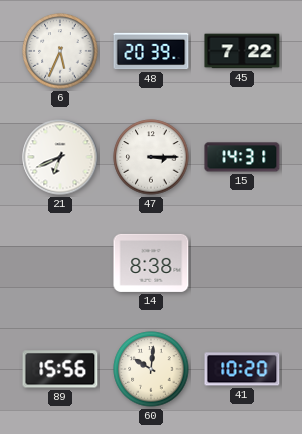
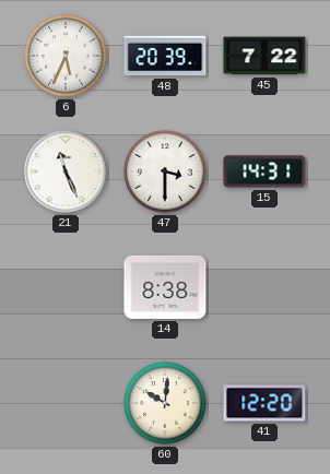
21: 6:41 -> 11:26 (66, 171)
47: 3:15 -> 3:30 (165, 171)
89: 15:56 -> none (60, 369)
41: 10:20 -> 12:20 (264, 403)
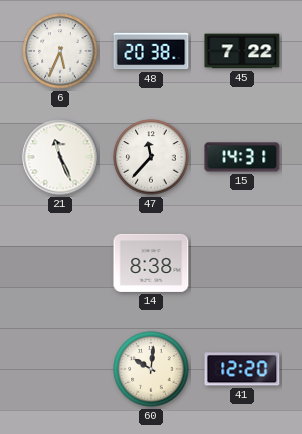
48: 20:39 -> 20:38 (151, 51)
47: 3:30 -> 11:37 (151, 157)
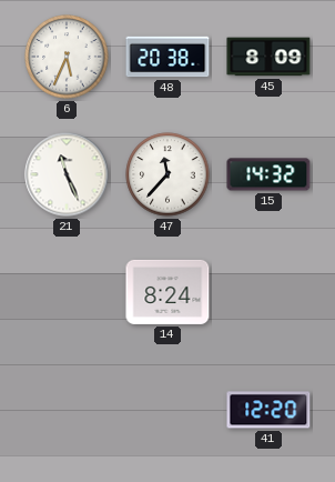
45: 7:22 -> 8:09 (268, 57)
15: 14:31 -> 14:32 (268, 174)
14: 8:38 -> 8:24 (167, 292)
60: 10:01 -> none (151, 369)
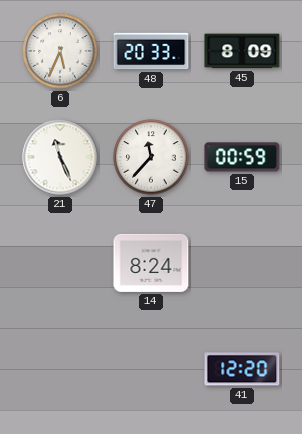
48: 20:38 -> 20:33 (151, 51)
15: 14:32 -> 00:59 (242, 157)
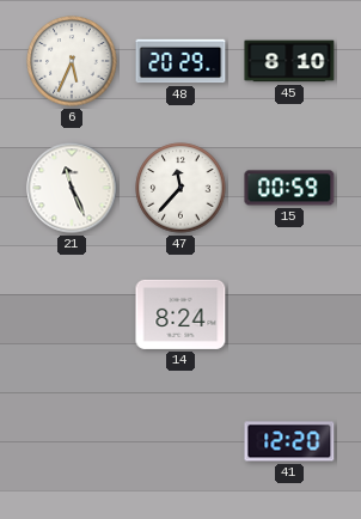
48: 20:33 -> 20:29 (180, 61)
45: 8:09 -> 8:10 (289, 61)
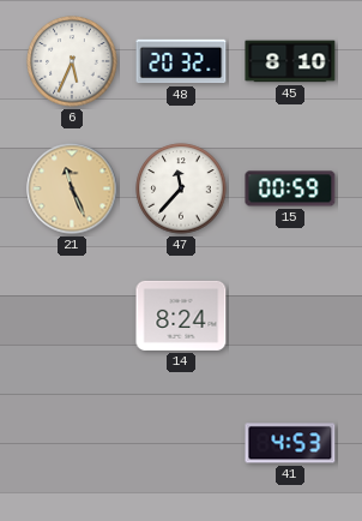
48: 20:29 -> 20:32 (181, 61)
21 dial: white -> champagne (72, 188)
41: 12:20 -> 4:53 (290, 443)
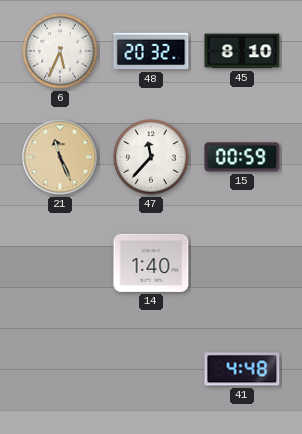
14: 8:24 -> 1:40 (151, 263)
41: 4:53 -> 4:48 (242, 369)
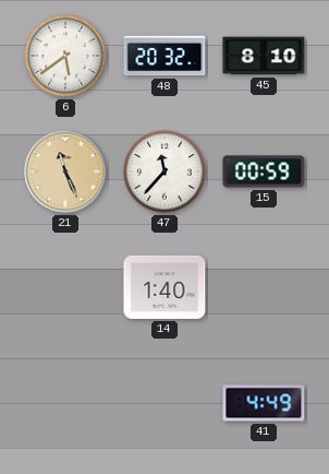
6: 5:34 -> 5:39 (65, 56)
41: 4:48 -> 4:49 (264, 403)
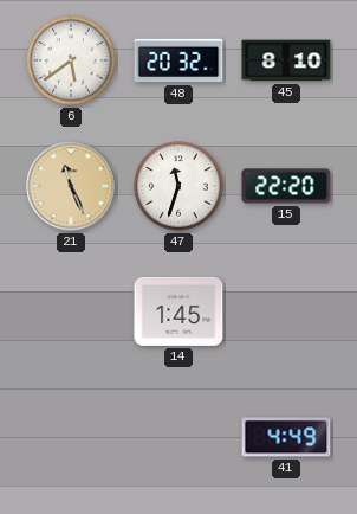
47: 11:37 -> 11:33 (178, 186)
15: 00:59 -> 22:20 (286, 186)
14: 1:40 -> 1:45 (178, 311)
